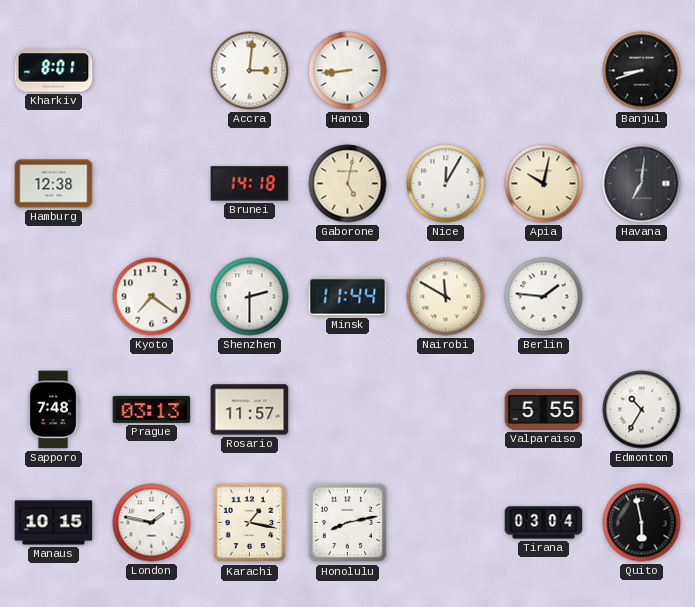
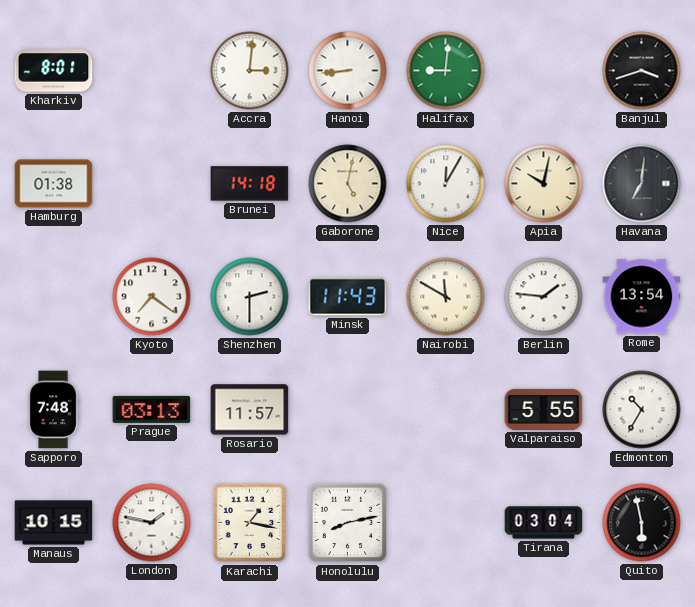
Halifax: none -> 9:01 (446, 71)
Banjul: 8:42 -> 3:42 (642, 71)
Hamburg: 12:38 -> 01:38 (54, 184)
Minsk: 11:44 -> 11:43 (348, 297)
Rome: none -> 13:54 (642, 297)
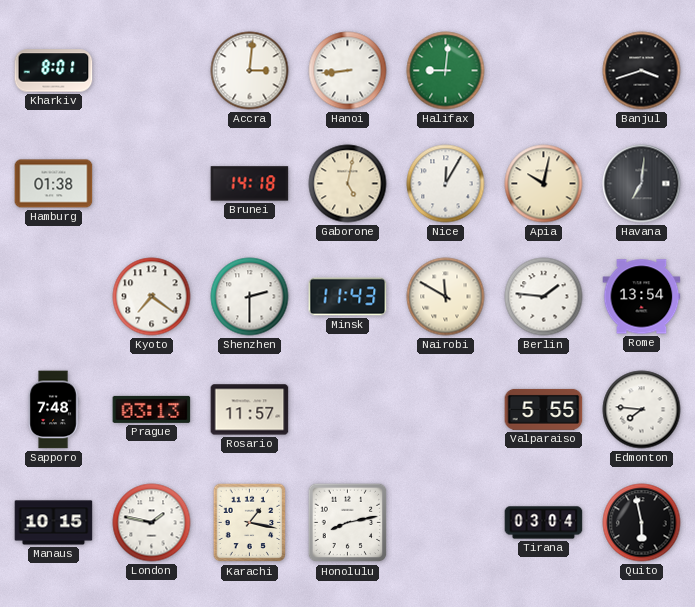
Edmonton: 10:35 -> 7:46 (642, 410)
